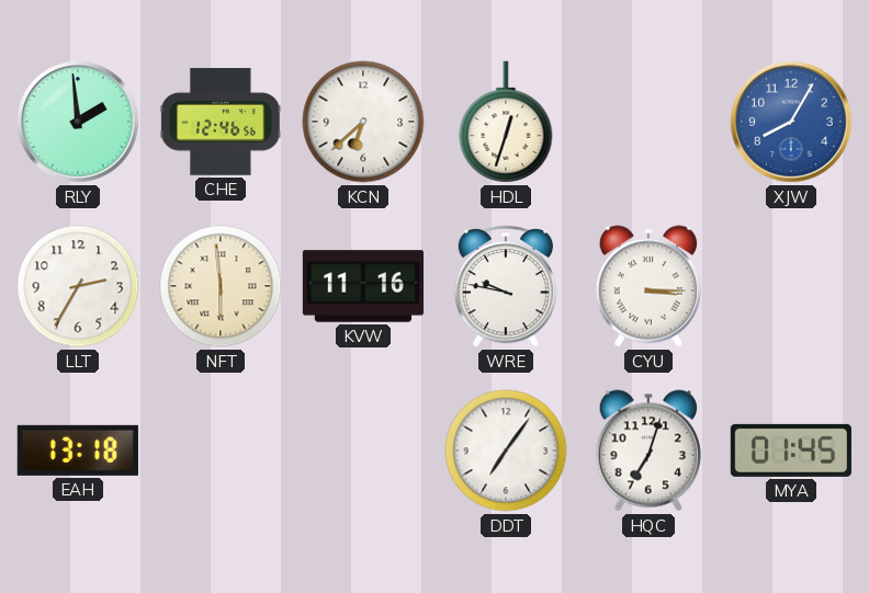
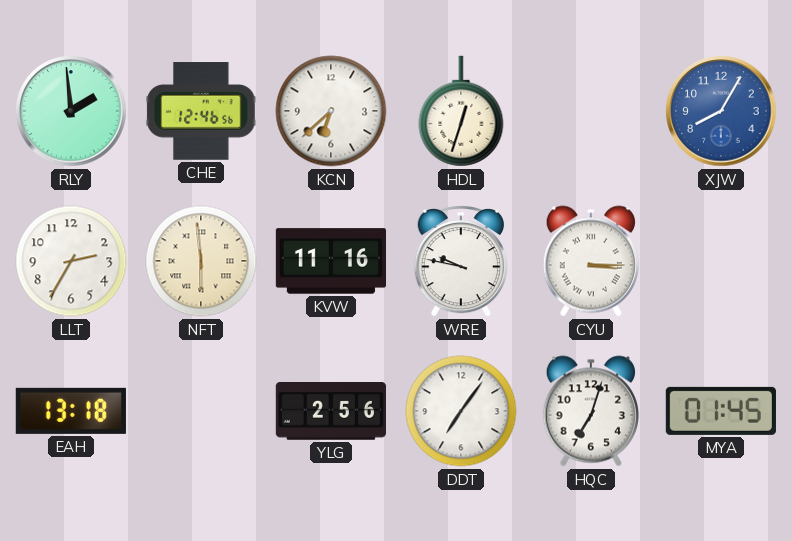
YLG: none -> 2:56 (331, 412)
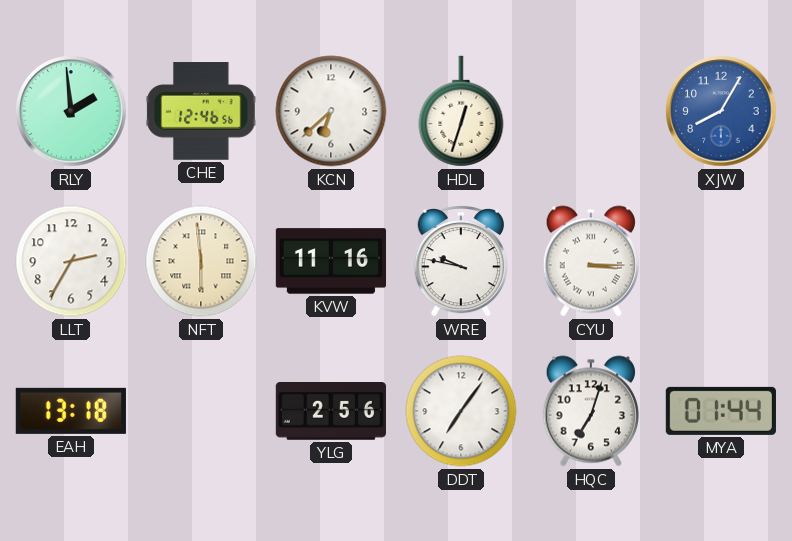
MYA: 01:45 -> 01:44 (721, 411)
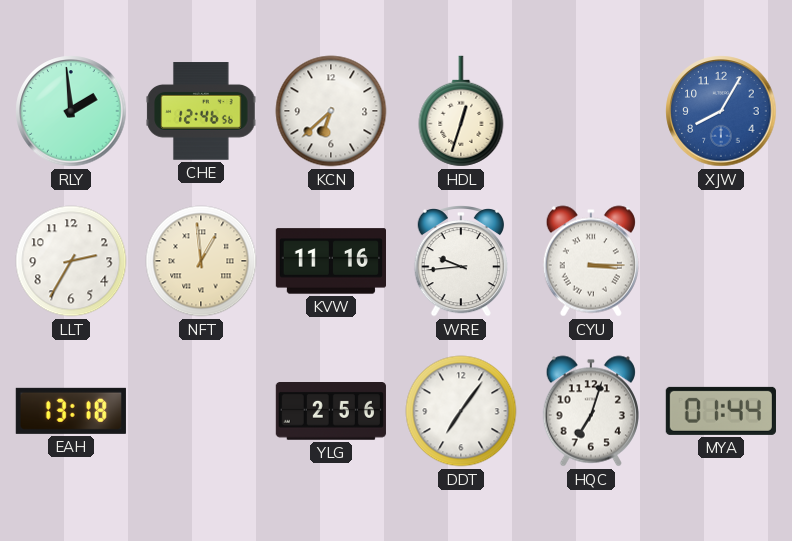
NFT: 5:59 -> 12:59 (201, 261)
WRE: 9:47 -> 9:44 (461, 261)
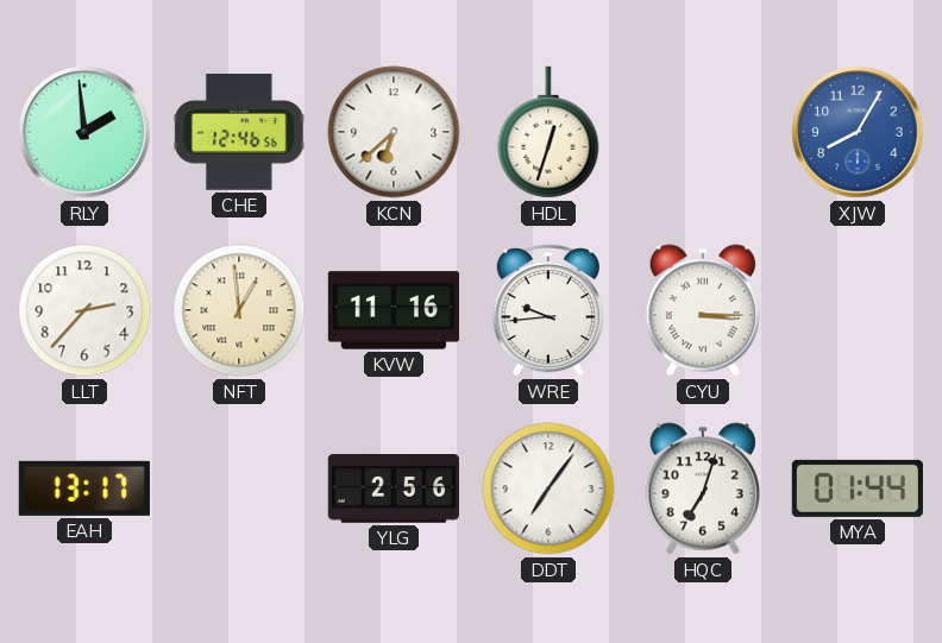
LLT: 2:35 -> 2:37 (84, 310)
EAH: 13:18 -> 13:17 (84, 488)
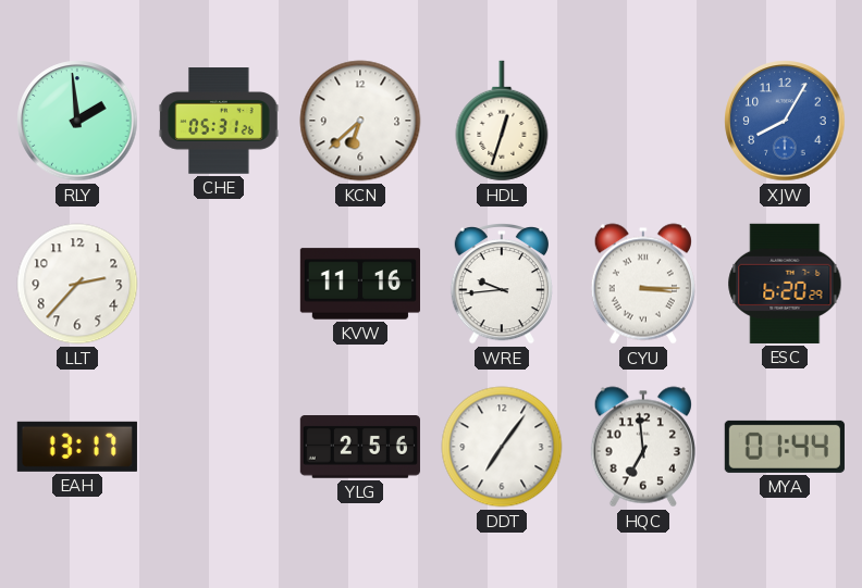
CHE: 12:46 -> 05:31 (219, 121)
NFT: 12:59 -> none (239, 310)
ESC: none -> 6:20 (785, 284)
HQC: 7:03 -> 6:59 (643, 447)
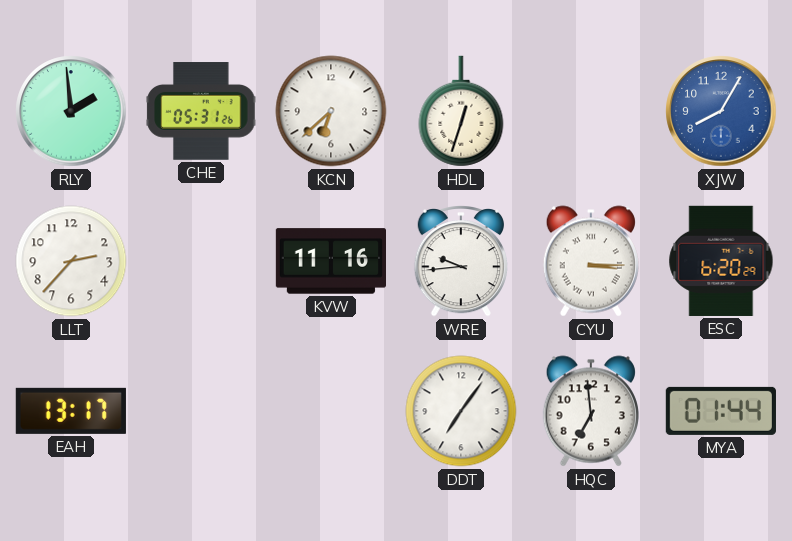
YLG: 2:56 -> none (360, 448)
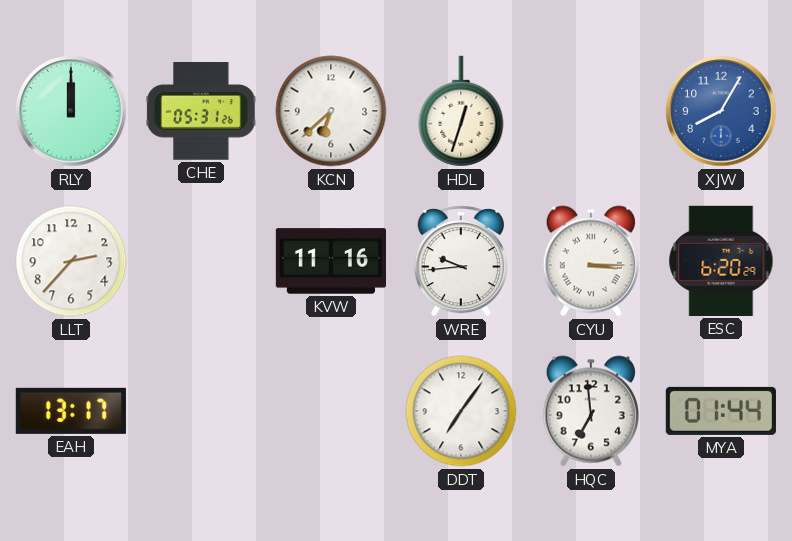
RLY: 1:59 -> 12:00 (71, 111)
